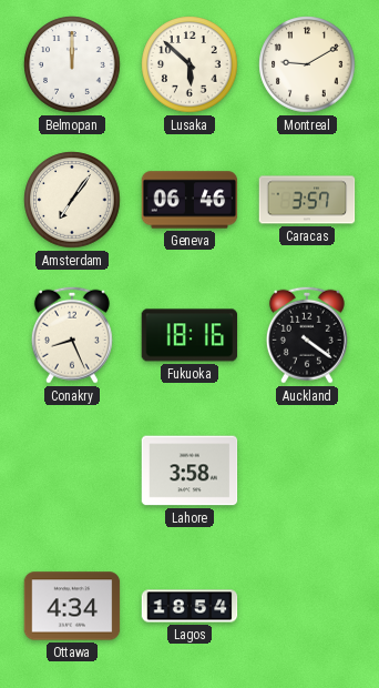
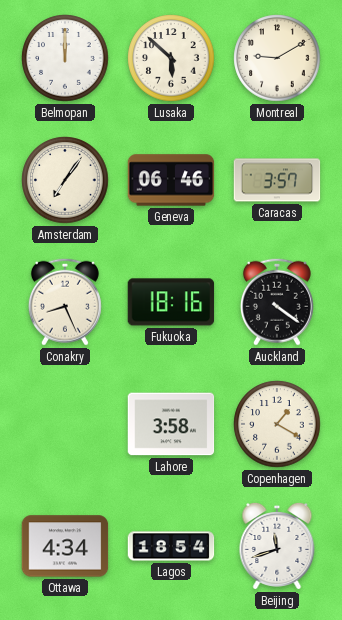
Copenhagen: none -> 1:20 (277, 424)
Beijing: none -> 11:42 (277, 546)
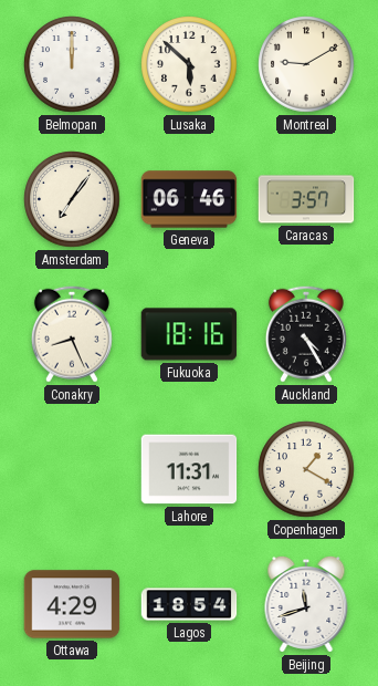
Auckland: 4:21 -> 4:25 (306, 334)
Lahore: 3:58 -> 11:31 (189, 469)
Ottawa: 4:34 -> 4:29 (72, 604)
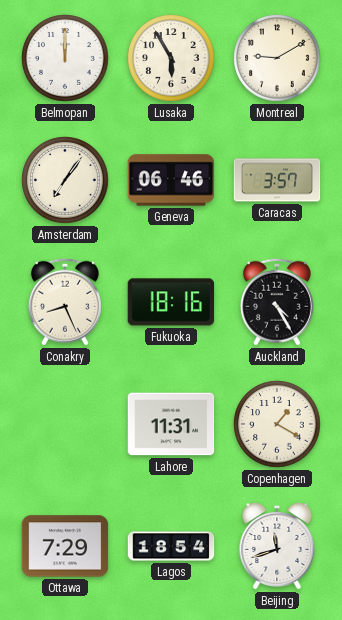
Lusaka: 5:52 -> 5:55 (171, 58)
Ottawa: 4:29 -> 7:29 (65, 546)
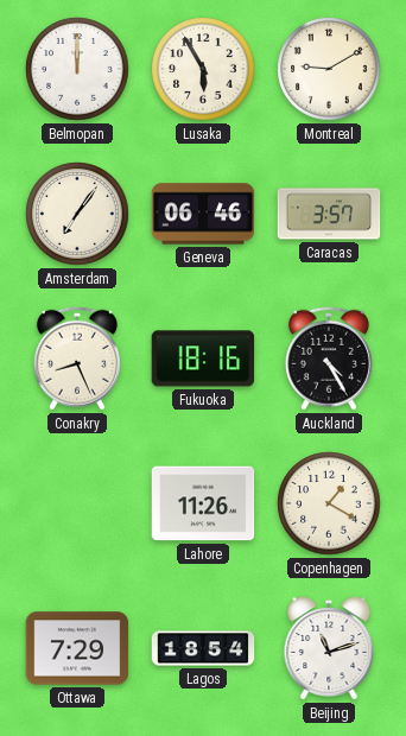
Lahore: 11:31 -> 11:26 (203, 503)
Beijing: 11:42 -> 11:12 (329, 648)
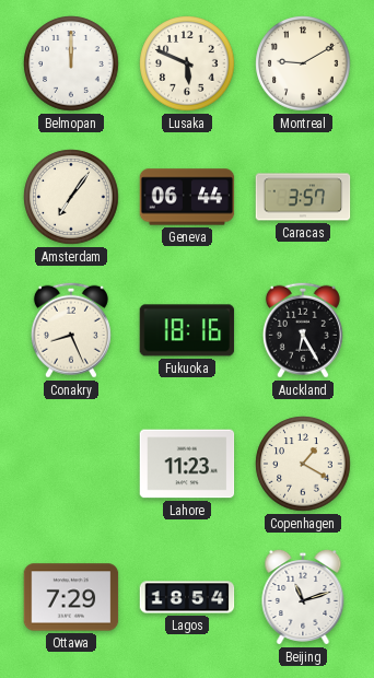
Lusaka: 5:55 -> 5:49 (187, 63)
Geneva: 06:46 -> 06:44 (187, 197)
Auckland: 4:25 -> 6:25 (303, 330)
Lahore: 11:26 -> 11:23 (187, 464)
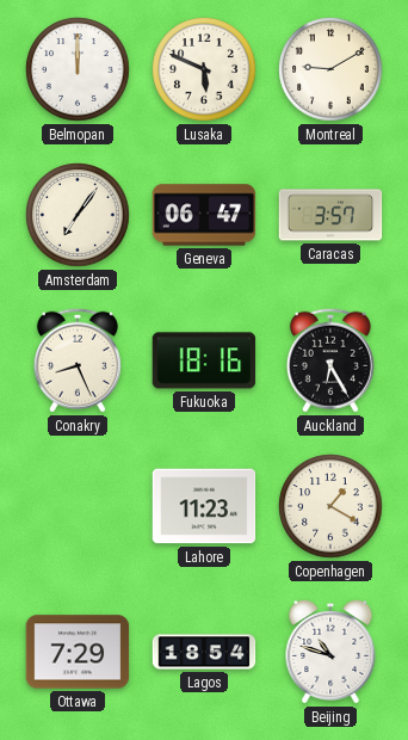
Geneva: 06:44 -> 06:47 (204, 215)
Beijing: 11:12 -> 10:48 (330, 652)
